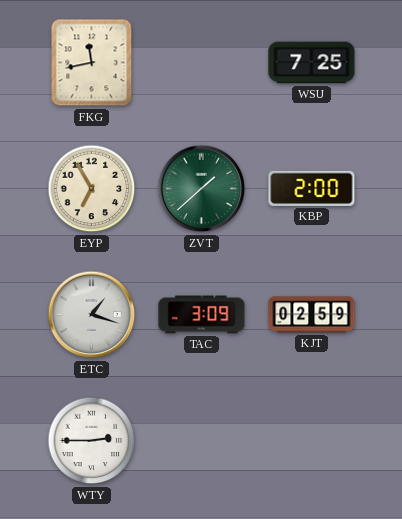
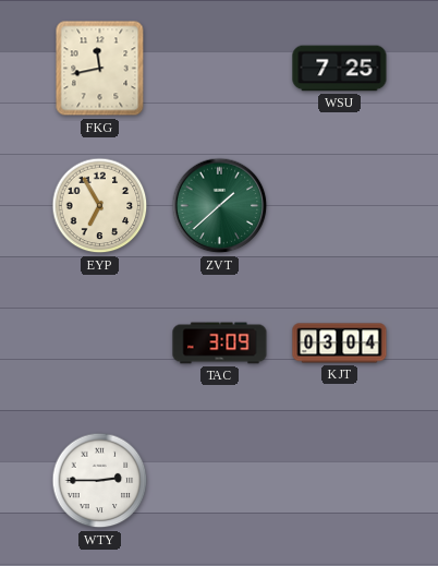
KBP: 2:00 -> none (312, 188)
ETC: 1:18 -> none (92, 315)
KJT: 02:59 -> 03:04 (340, 344)
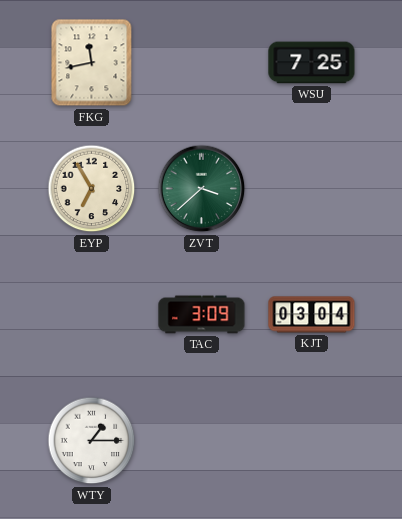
ZVT: 1:38 -> 3:38 (202, 189)
WTY: 2:45 -> 1:15 (92, 441)
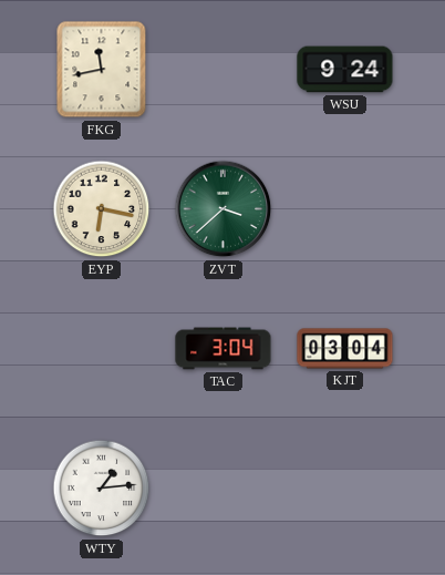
WSU: 7:25 -> 9:24 (345, 70)
EYP: 6:55 -> 6:17 (102, 209)
TAC: 3:09 -> 3:04 (224, 349)
WTY: 1:15 -> 1:14 (102, 489)
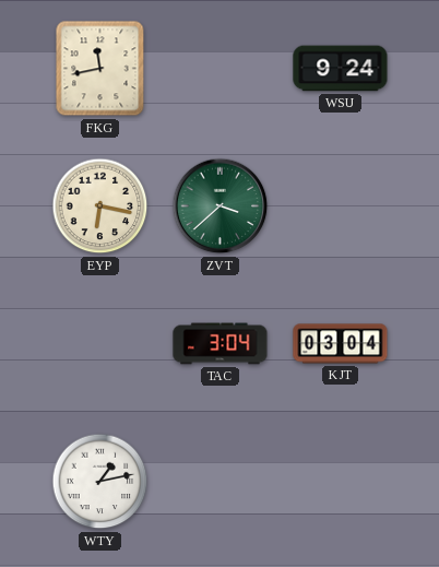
WTY: 1:14 -> 1:13 (100, 482)
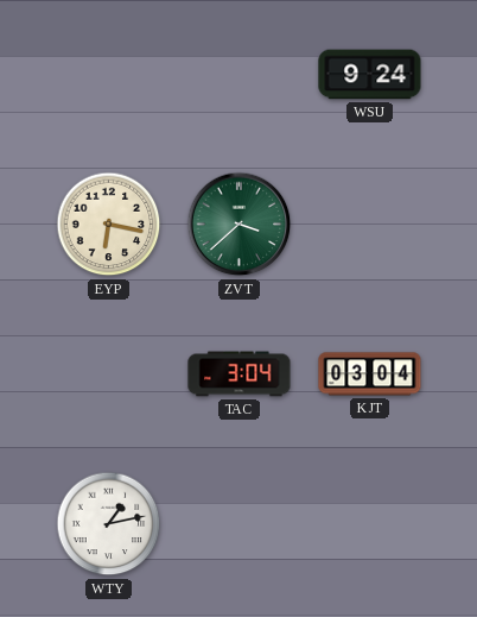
FKG: 11:43 -> none (100, 69)
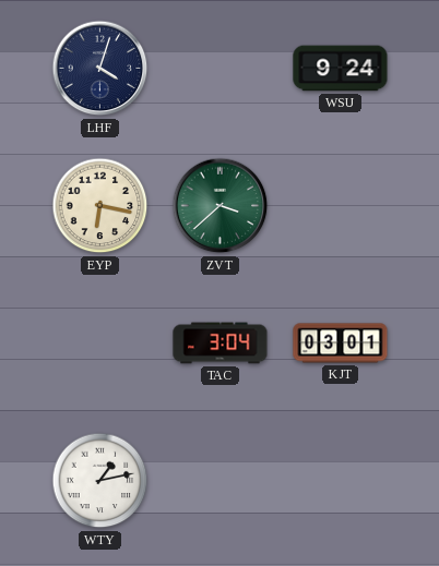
LHF: none -> 4:03 (100, 69)
KJT: 03:04 -> 03:01 (341, 344)
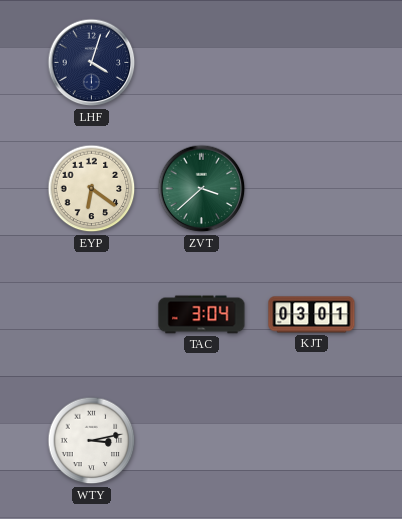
WSU: 9:24 -> none (341, 69)
EYP: 6:17 -> 6:21 (92, 189)
WTY: 1:13 -> 3:13 (92, 441)
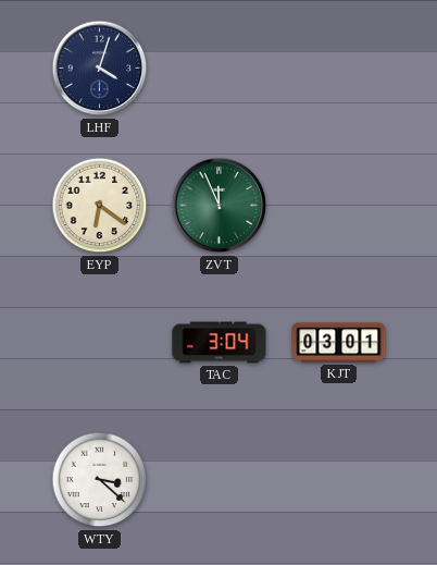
ZVT: 3:38 -> 11:56 (220, 206)
WTY: 3:13 -> 3:22 (100, 480)
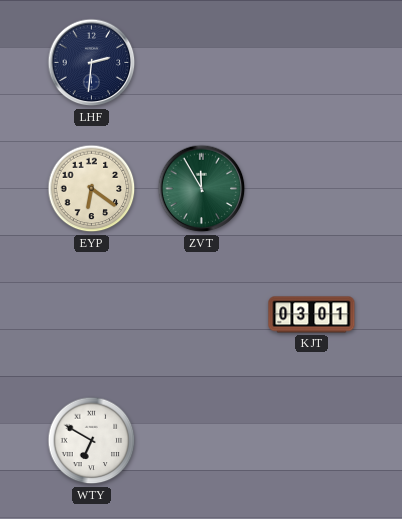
LHF: 4:03 -> 2:31 (92, 63)
ZVT: 11:56 -> 11:55 (202, 189)
TAC: 3:04 -> none (220, 343)
WTY: 3:22 -> 6:50 (92, 441)
